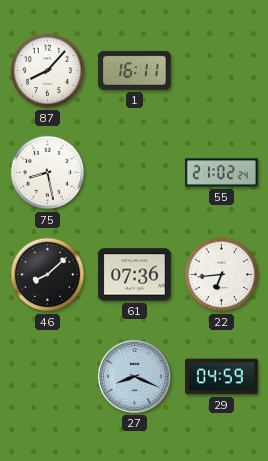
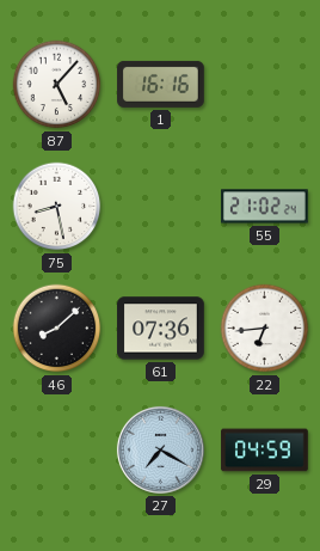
87: 8:07 -> 5:07 (57, 85)
1: 16:11 -> 16:16 (161, 84)
27: 8:19 -> 7:20 (160, 449)
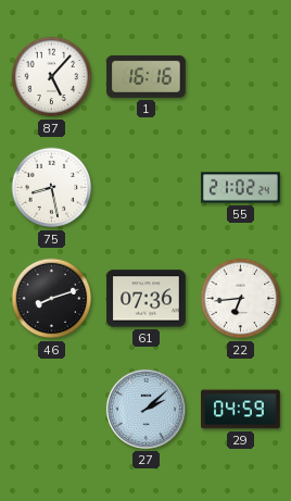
46: 8:08 -> 8:12 (52, 299)
27: 7:20 -> 2:08 (145, 409)
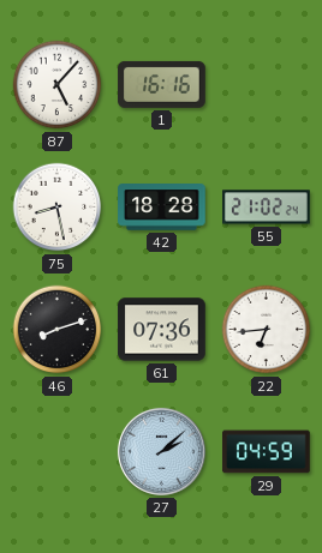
42: none -> 18:28 (162, 208)
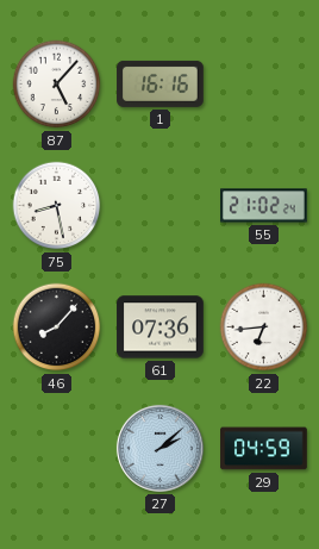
42: 18:28 -> none (162, 208)
46: 8:12 -> 8:07 (57, 327)
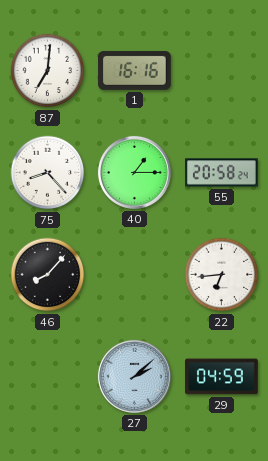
87: 5:07 -> 7:01 (48, 71)
75: 8:28 -> 8:23 (48, 173)
40: none -> 1:15 (134, 172)
55: 21:02 -> 20:58 (222, 173)
61: 07:36 -> none (161, 327)
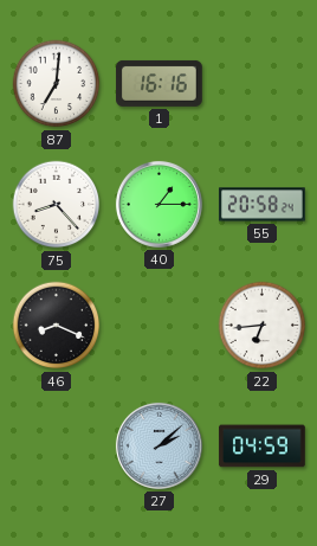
46: 8:07 -> 8:19 (57, 326)
